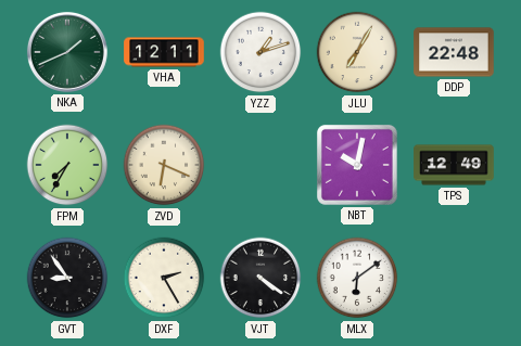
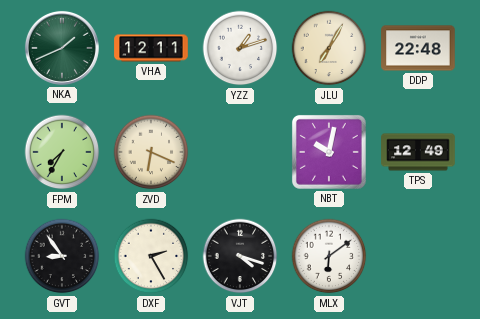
VJT: 4:21 -> 4:18 (240, 256)
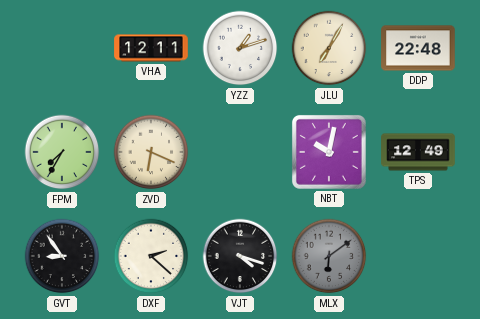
NKA: 1:41 -> none (62, 48)
DXF: 2:25 -> 2:22 (151, 256)
MLX dial: white -> grey (329, 256)
